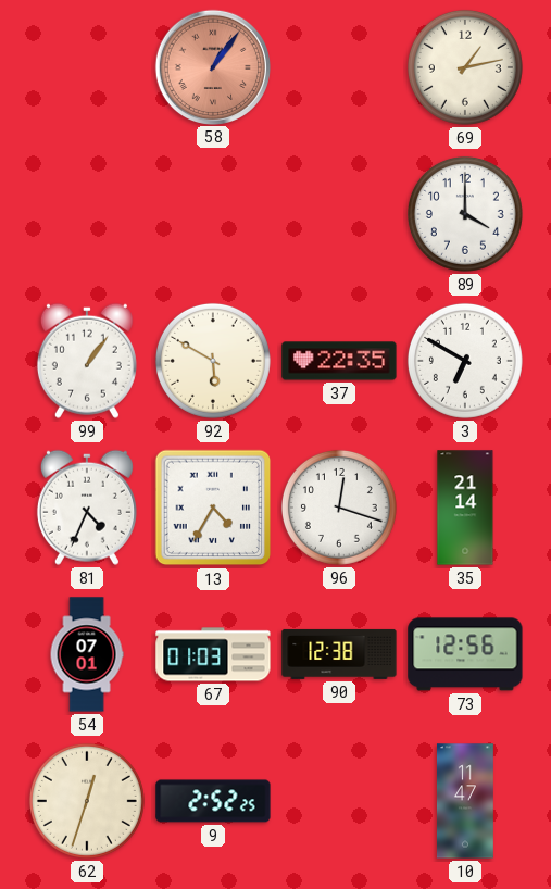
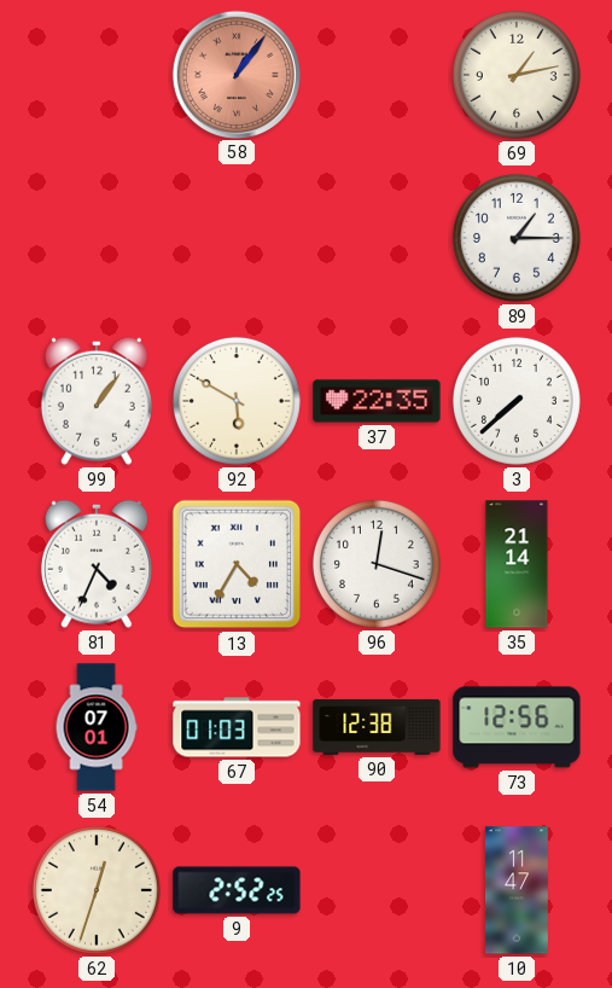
89: 4:00 -> 1:15 (517, 238)
3: 6:50 -> 7:38 (517, 401)
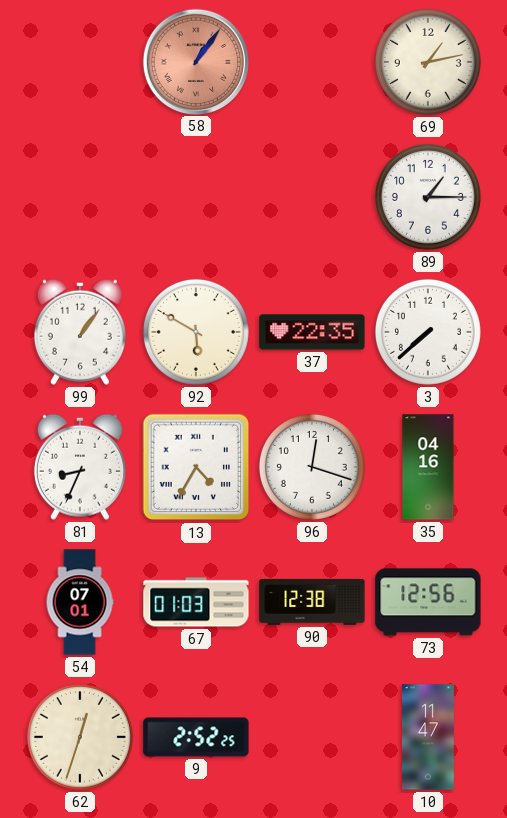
81: 4:34 -> 8:34 (80, 467)
35: 21:14 -> 04:16 (428, 467)
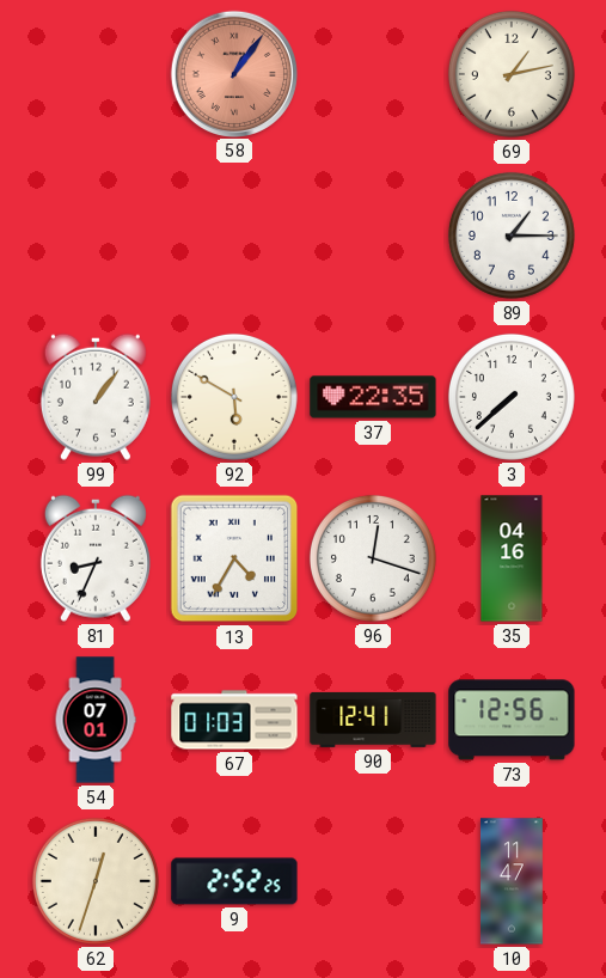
90: 12:38 -> 12:41 (373, 720)
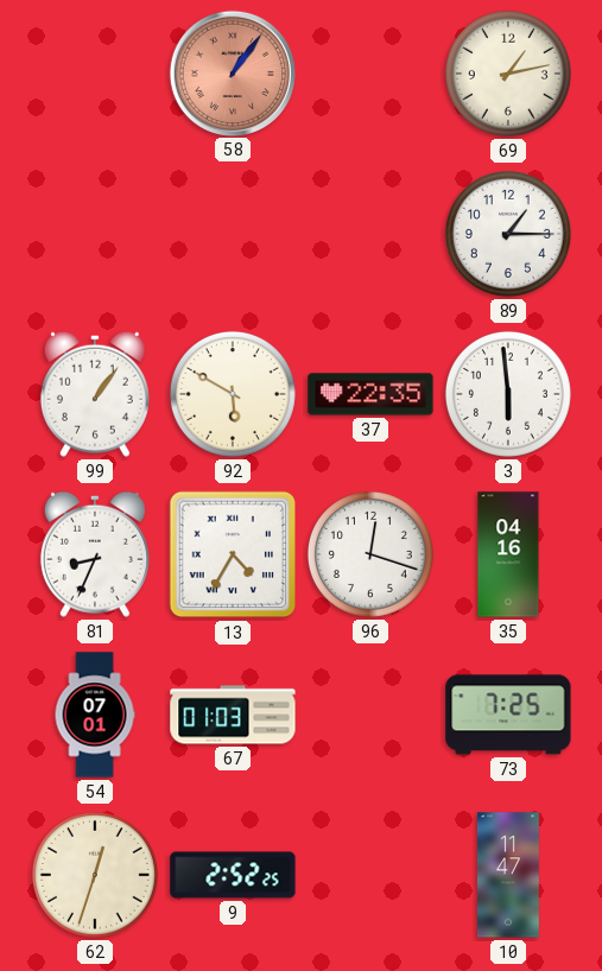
3: 7:38 -> 5:59 (508, 394)
90: 12:41 -> none (373, 720)
73: 12:56 -> 7:25 (508, 715)
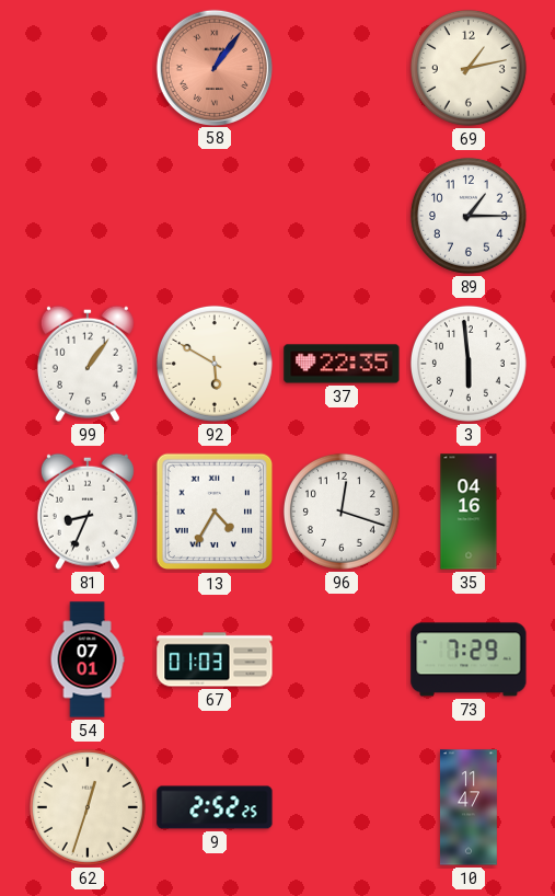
73: 7:25 -> 7:29 (469, 659)
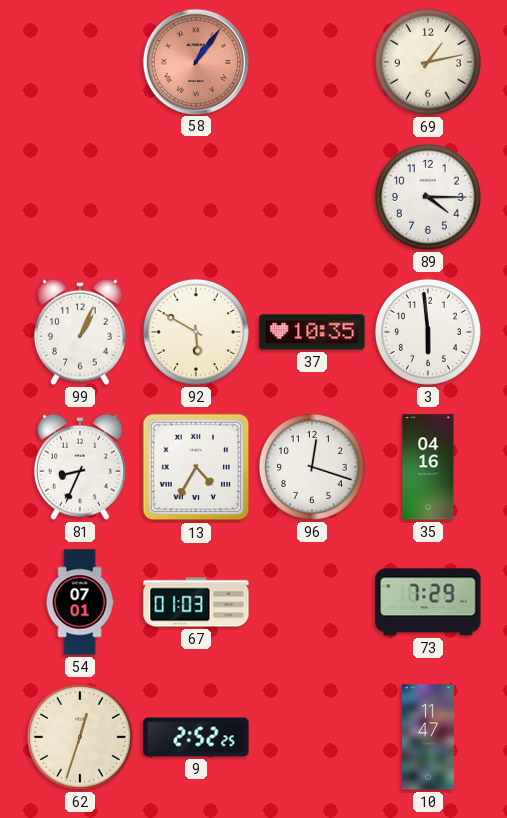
89: 1:15 -> 4:15 (428, 197)
99: 1:06 -> 1:04 (80, 332)
37: 22:35 -> 10:35 (312, 332)
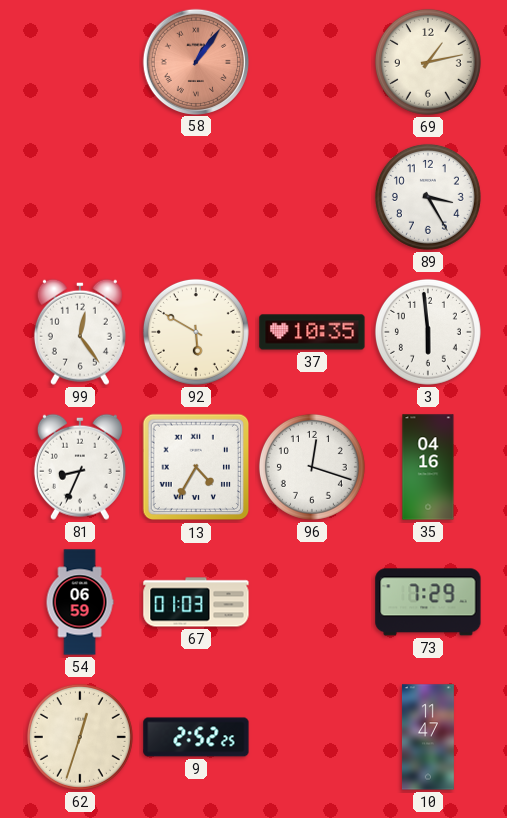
89: 4:15 -> 3:25 (428, 197)
99: 1:04 -> 12:24 (80, 332)
54: 07:01 -> 06:59 (80, 602)
